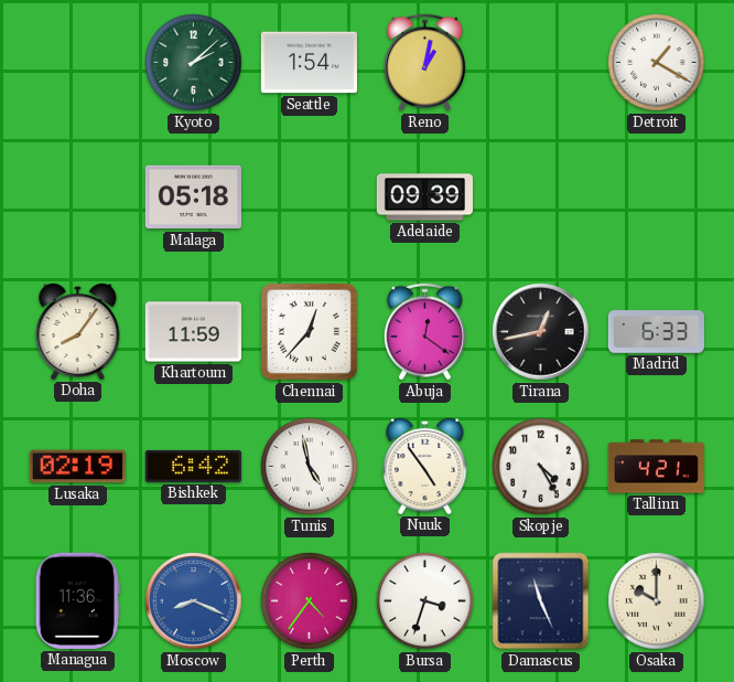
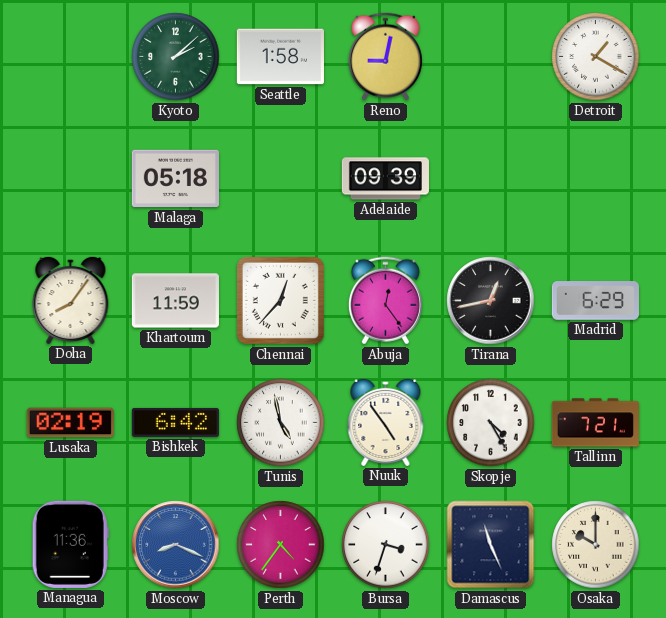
Seattle: 1:54 -> 1:58 (280, 57)
Reno: 1:02 -> 9:02 (385, 57)
Abuja: 12:21 -> 12:24 (385, 301)
Madrid: 6:33 -> 6:29 (595, 301)
Tallinn: 4:21 -> 7:21 (595, 423)
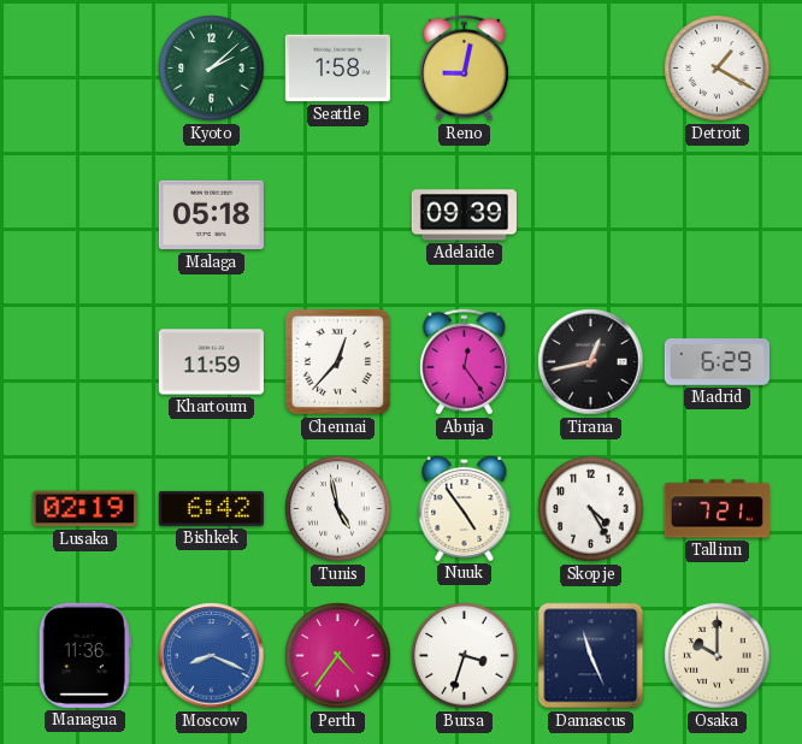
Doha: 8:06 -> none (71, 300)
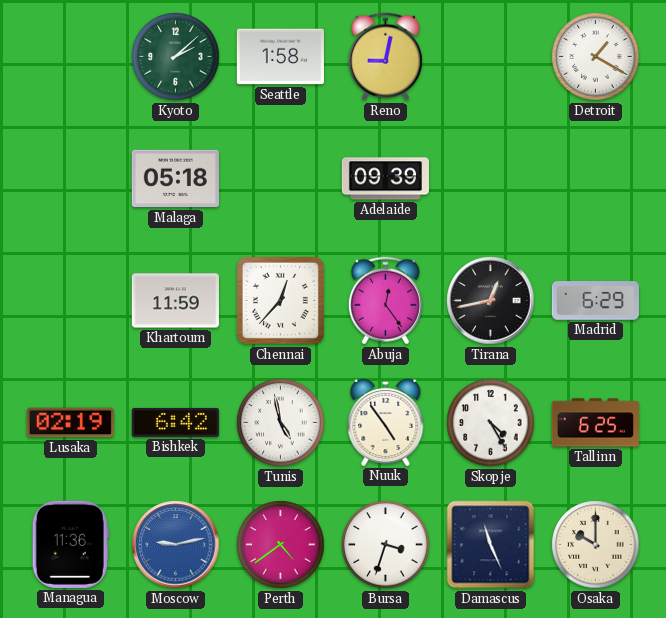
Tallinn: 7:21 -> 6:25 (595, 423)
Moscow: 8:19 -> 9:13 (176, 545)
Perth: 4:36 -> 4:39 (281, 545)
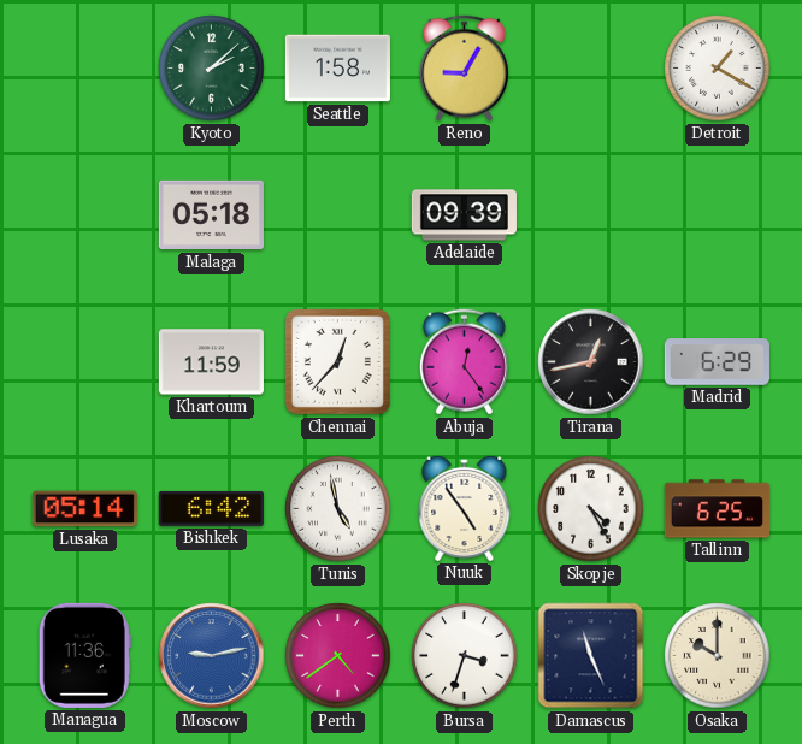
Reno: 9:02 -> 9:05 (464, 69)
Lusaka: 02:19 -> 05:14 (84, 509)
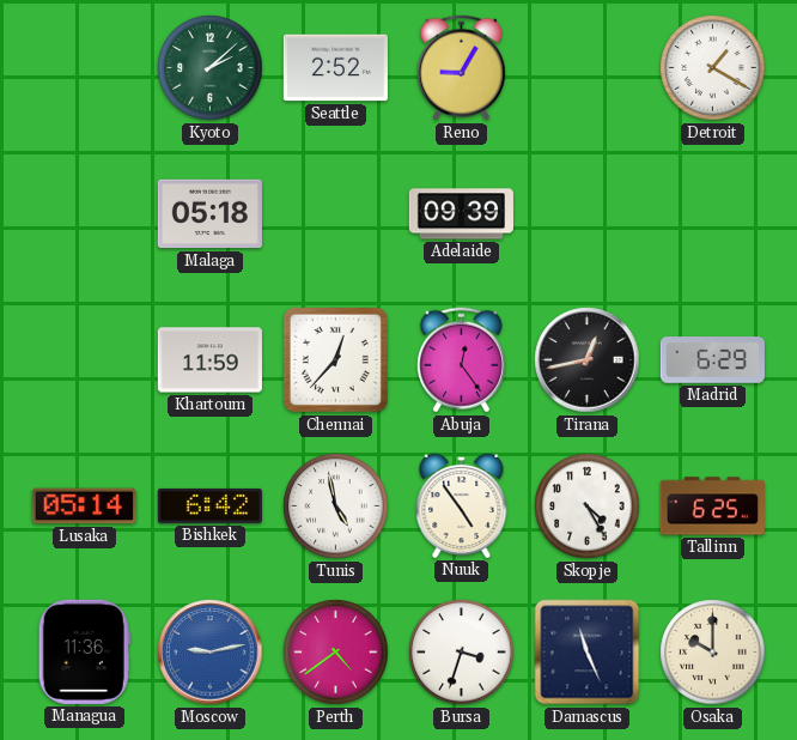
Seattle: 1:58 -> 2:52 (335, 68)
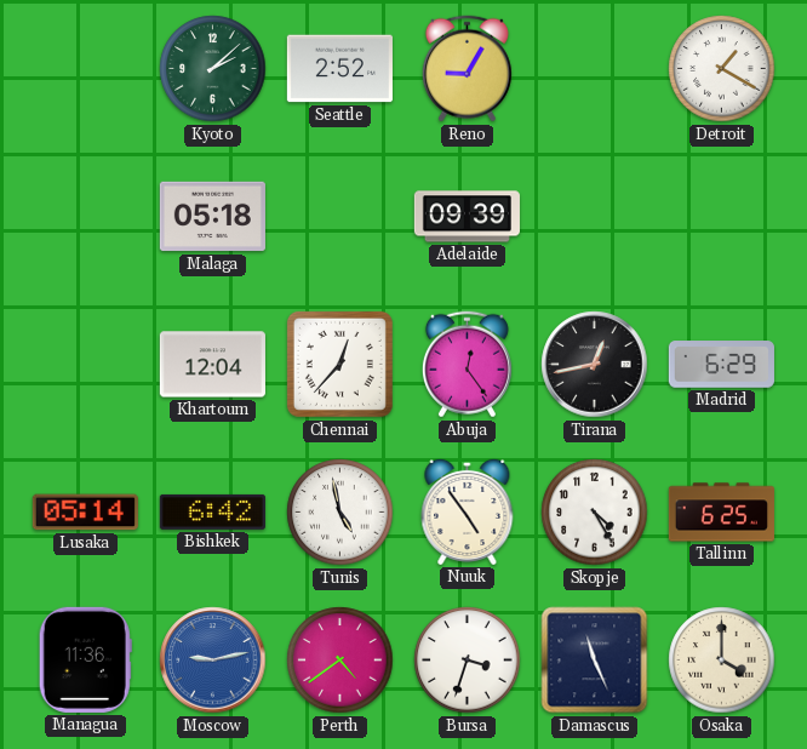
Khartoum: 11:59 -> 12:04 (212, 365)
Osaka: 10:00 -> 4:00 (722, 661)
